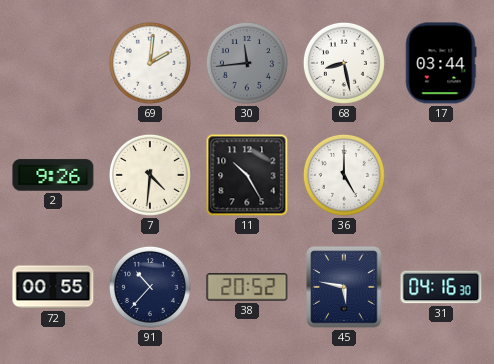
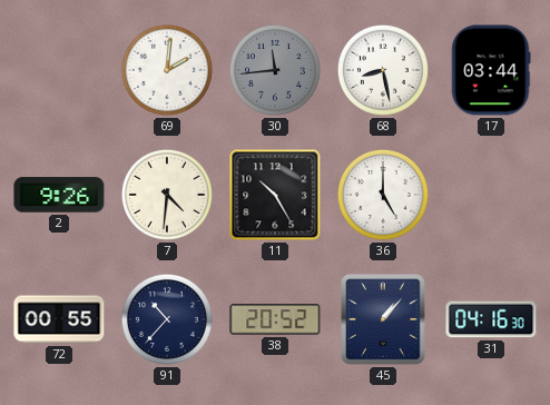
45: 5:47 -> 1:07 (383, 319)
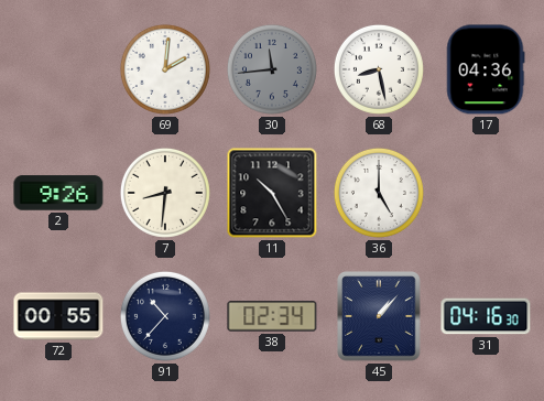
17: 03:44 -> 04:36 (486, 69)
7: 4:31 -> 8:31 (165, 193)
38: 20:52 -> 02:34 (272, 316)
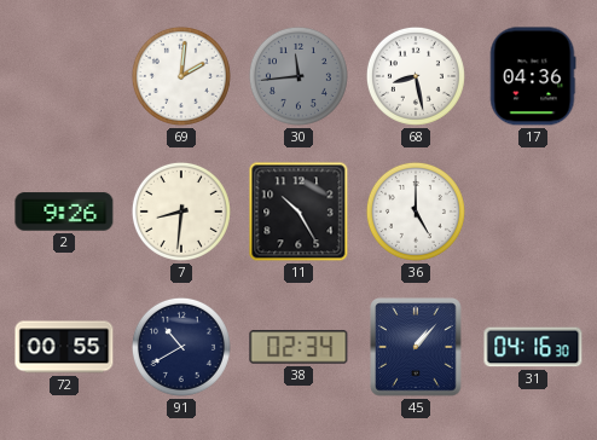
91: 10:37 -> 10:40 (181, 347)
